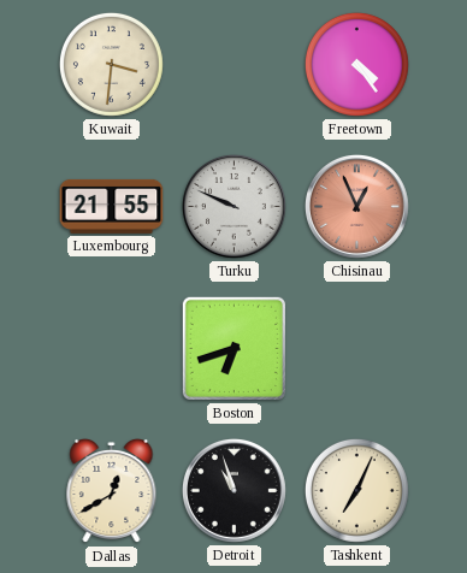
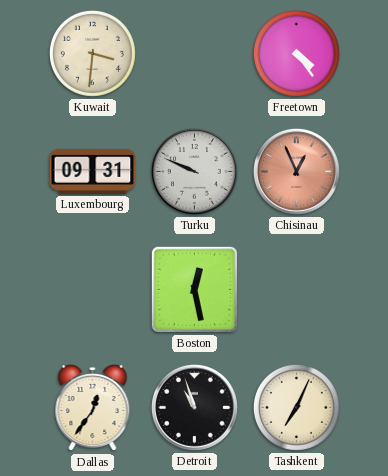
Luxembourg: 21:55 -> 09:31 (93, 171)
Boston: 6:42 -> 12:28 (194, 289)
Dallas: 12:40 -> 12:36 (93, 408)
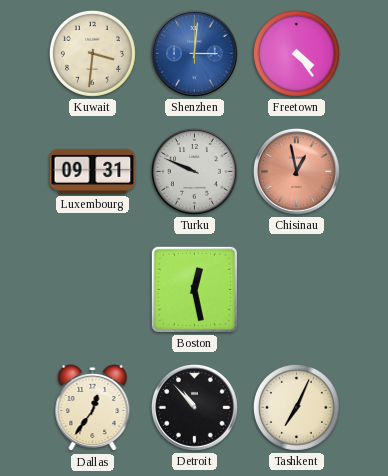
Shenzhen: none -> 3:01 (194, 53)
Chisinau: 12:56 -> 12:58 (296, 171)
Detroit: 10:57 -> 10:53 (194, 407)
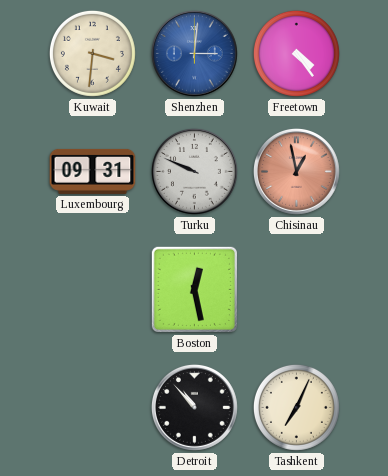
Dallas: 12:36 -> none (93, 408)
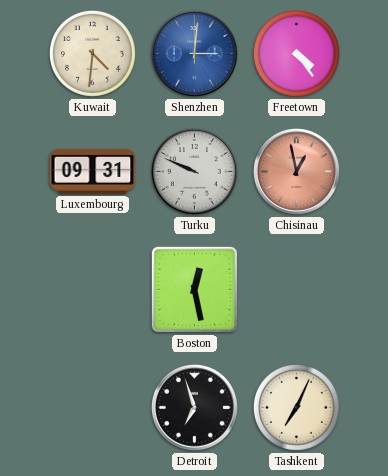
Kuwait: 3:31 -> 4:31 (92, 53)
Detroit: 10:53 -> 6:57 (194, 407)
